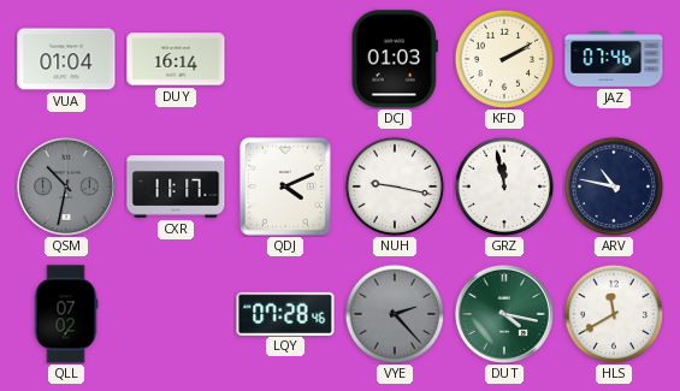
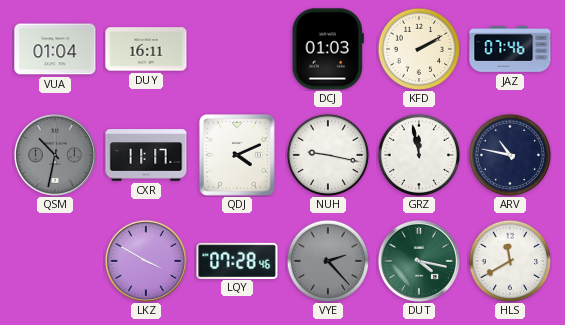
DUY: 16:14 -> 16:11 (146, 49)
QLL: 07:02 -> none (66, 314)
LKZ: none -> 3:50 (146, 261)
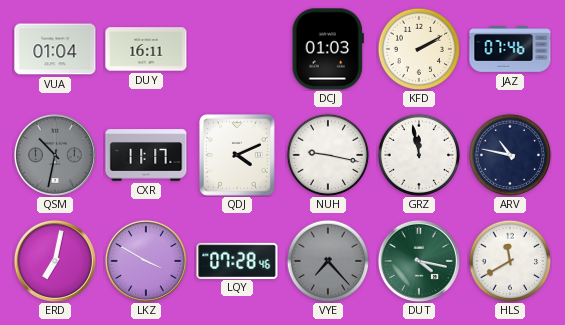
ERD: none -> 7:02 (55, 261)
VYE: 2:23 -> 7:23 (328, 261)
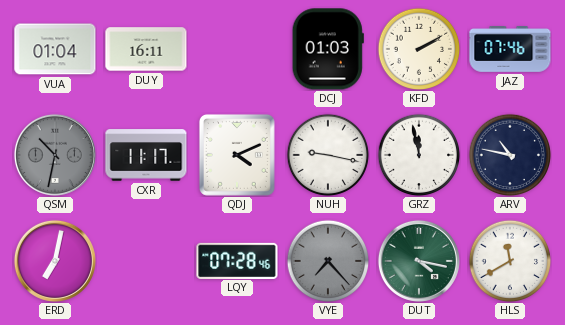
LKZ: 3:50 -> none (146, 261)
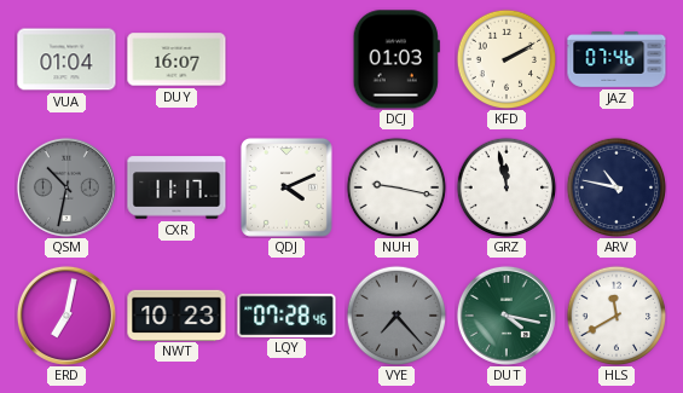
DUY: 16:11 -> 16:07 (176, 59)
NWT: none -> 10:23 (176, 314)
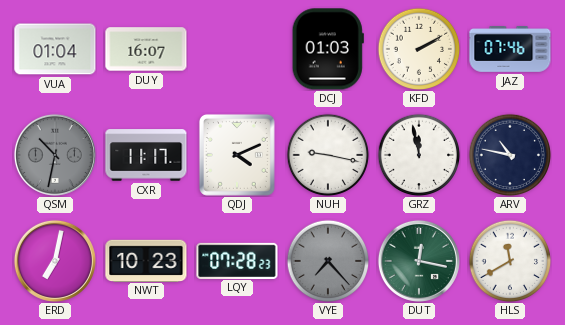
LQY: 07:28:46 -> 07:28:23 (237, 260)
DUT: 4:17 -> 12:17 (419, 261)
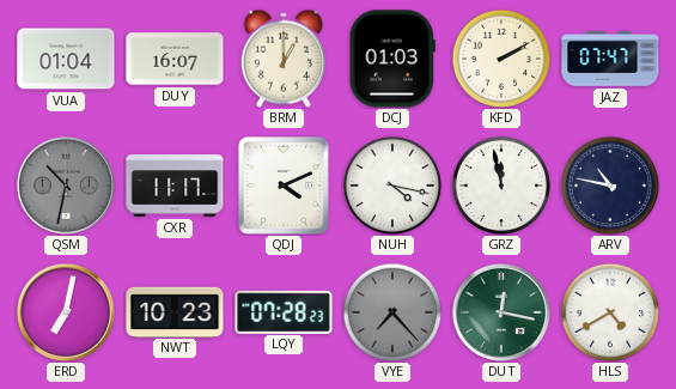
BRM: none -> 1:00 (282, 59)
JAZ: 07:46 -> 07:47 (610, 60)
NUH: 9:17 -> 4:17 (392, 186)
HLS: 11:40 -> 4:40 (610, 312)
